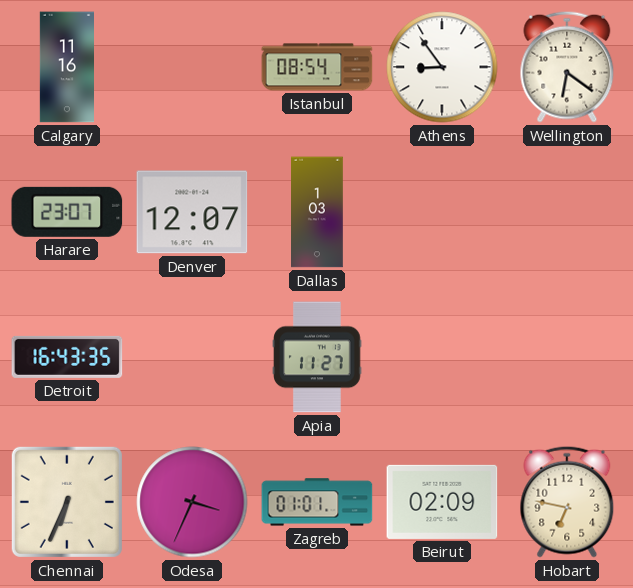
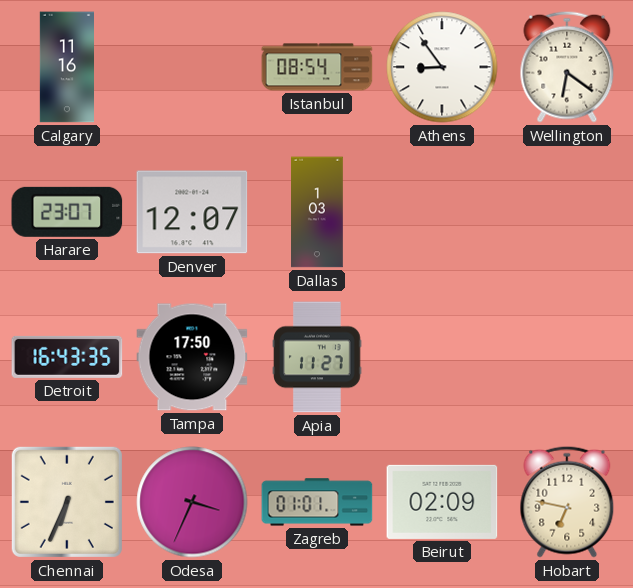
Tampa: none -> 17:50 (192, 357)
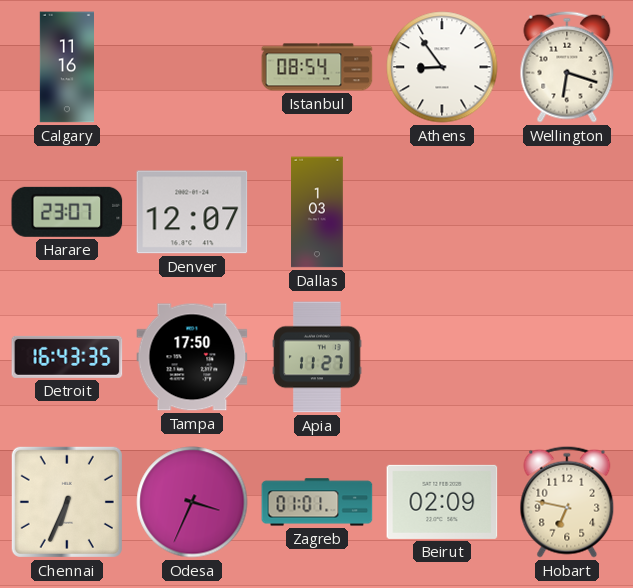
Wellington: 6:21 -> 6:18 (567, 67)
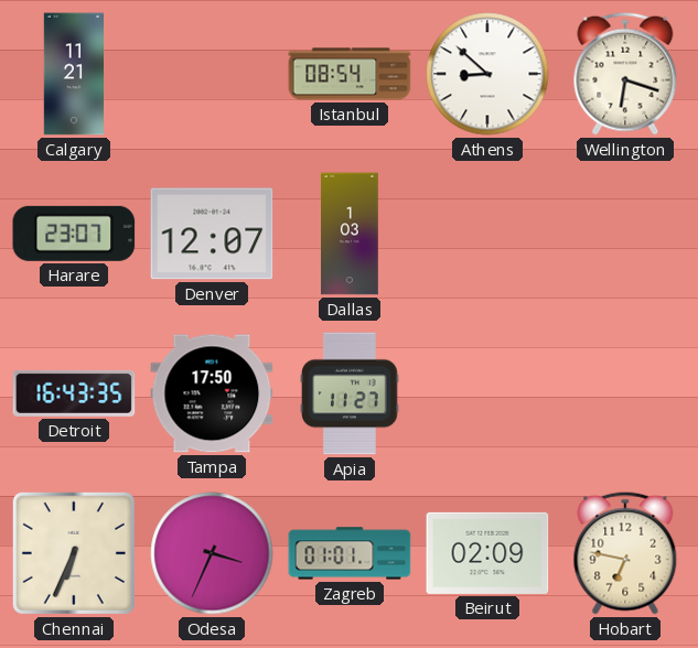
Calgary: 11:16 -> 11:21 (73, 74)
Athens: 8:54 -> 8:52 (487, 74)
